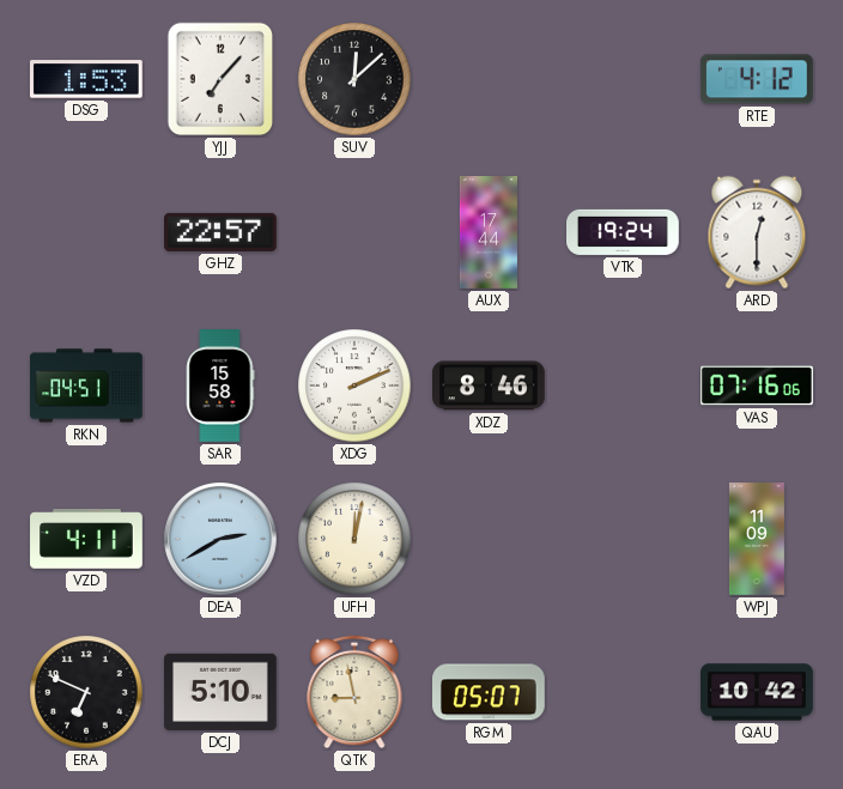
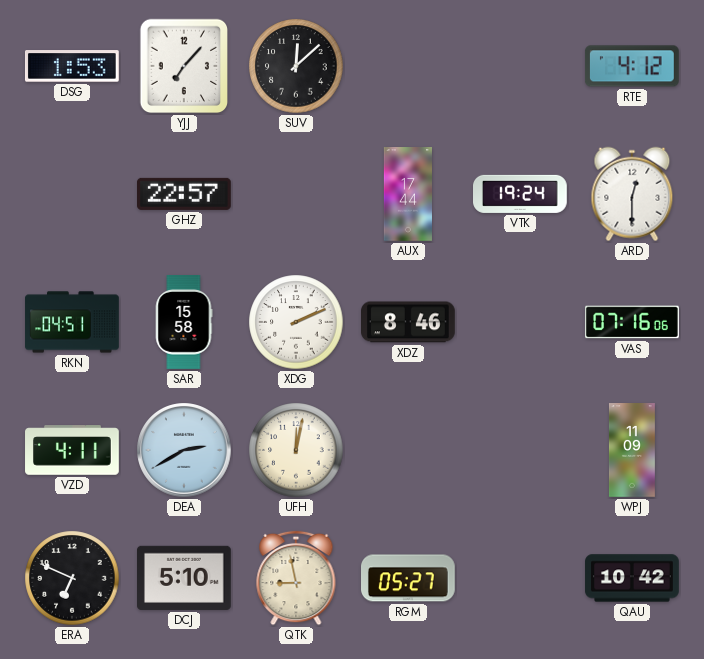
RGM: 05:07 -> 05:27 (409, 578)
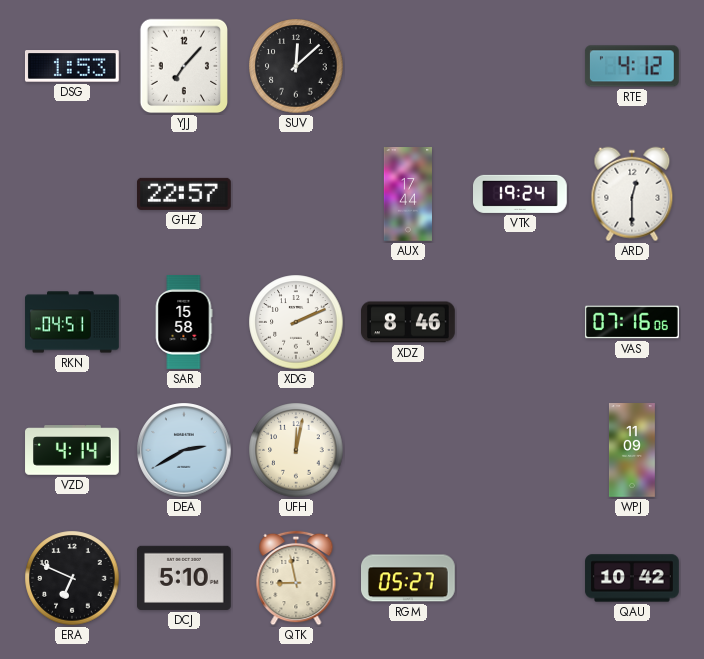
VZD: 4:11 -> 4:14 (72, 450)
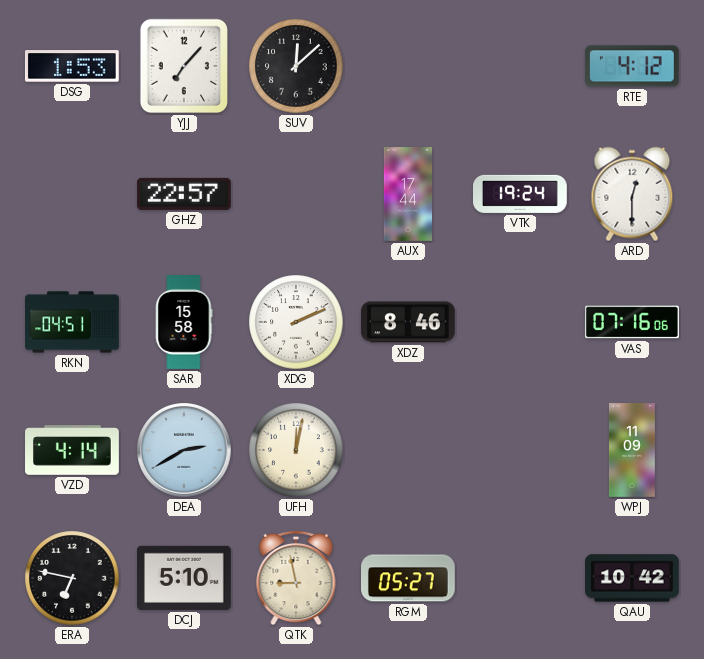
ERA: 6:49 -> 6:47 (72, 578)
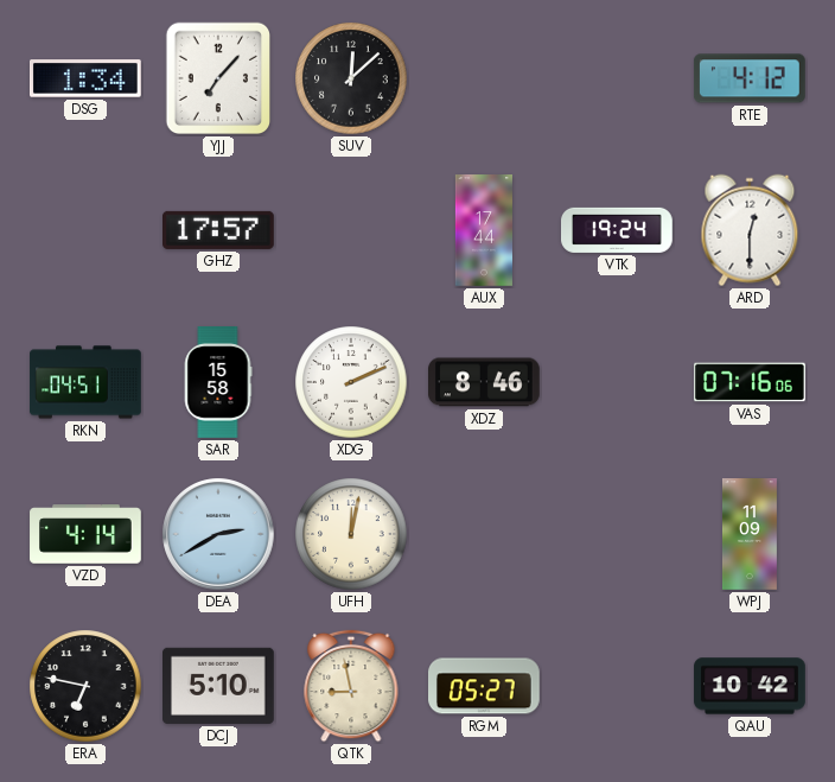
DSG: 1:53 -> 1:34 (87, 78)
GHZ: 22:57 -> 17:57 (219, 230)
